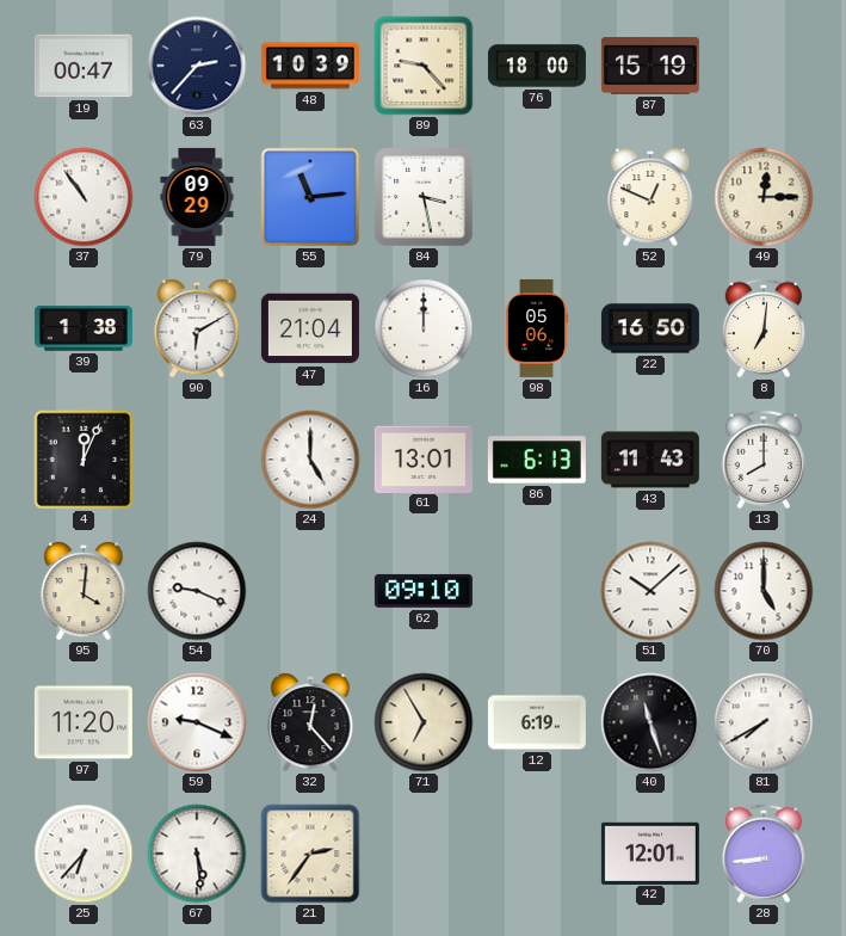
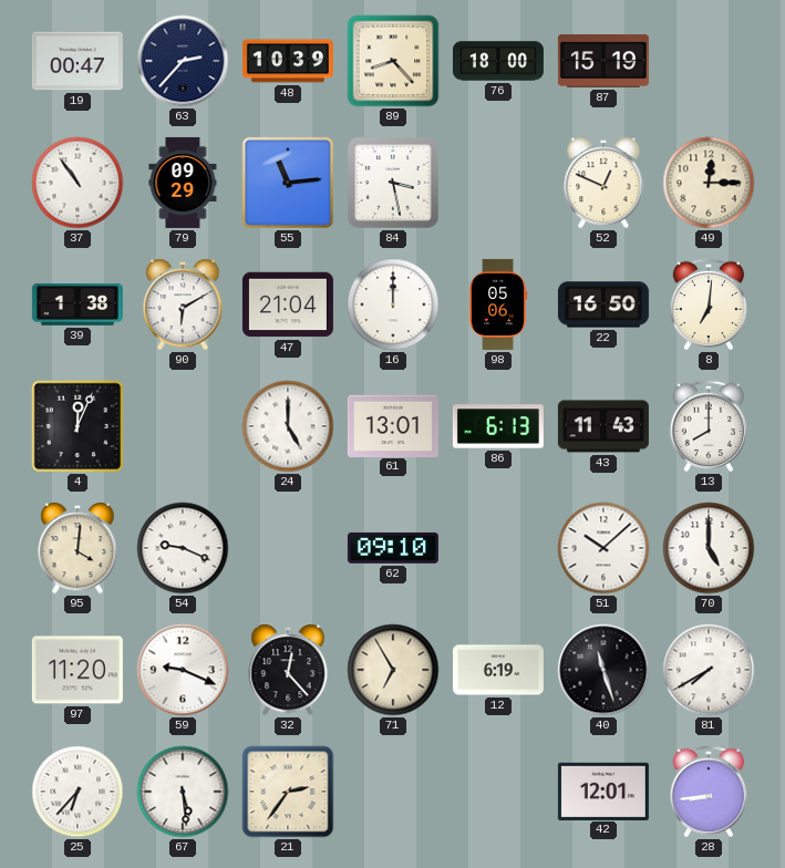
89: 9:23 -> 8:23 (393, 61)
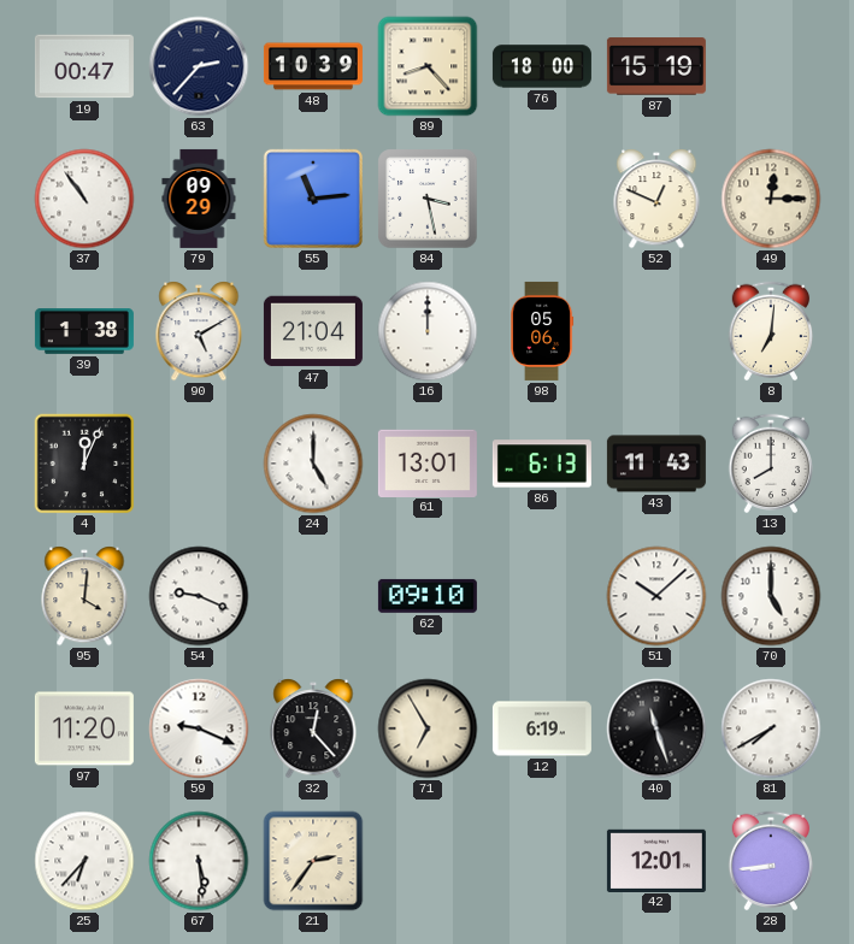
90: 6:10 -> 5:10 (199, 331)
22: 16:50 -> none (603, 304)
